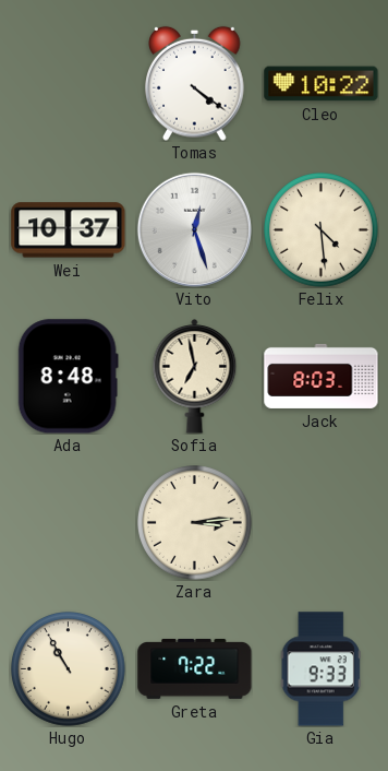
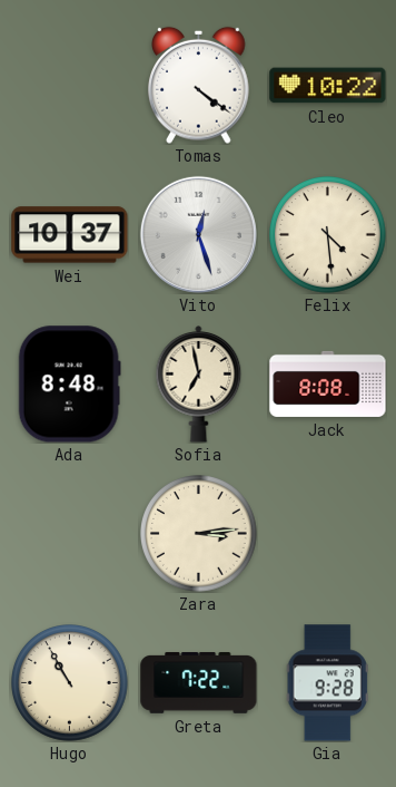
Jack: 8:03 -> 8:08 (328, 383)
Gia: 9:33 -> 9:28 (327, 683)
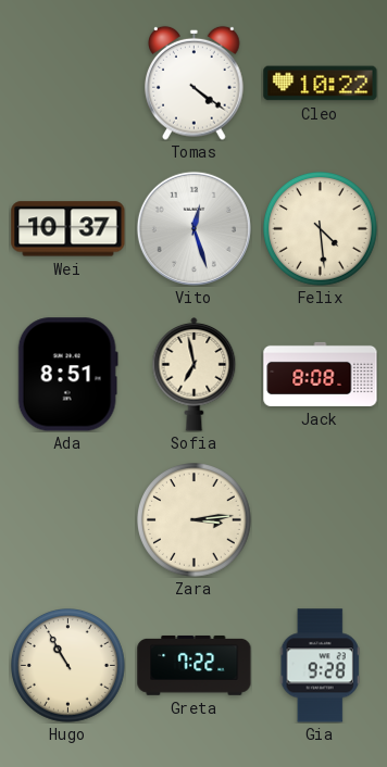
Ada: 8:48 -> 8:51 (67, 375)
